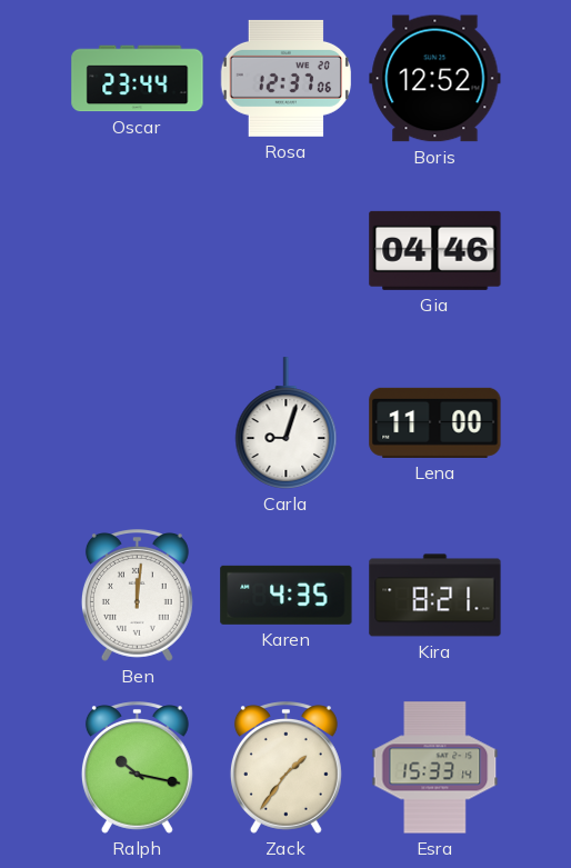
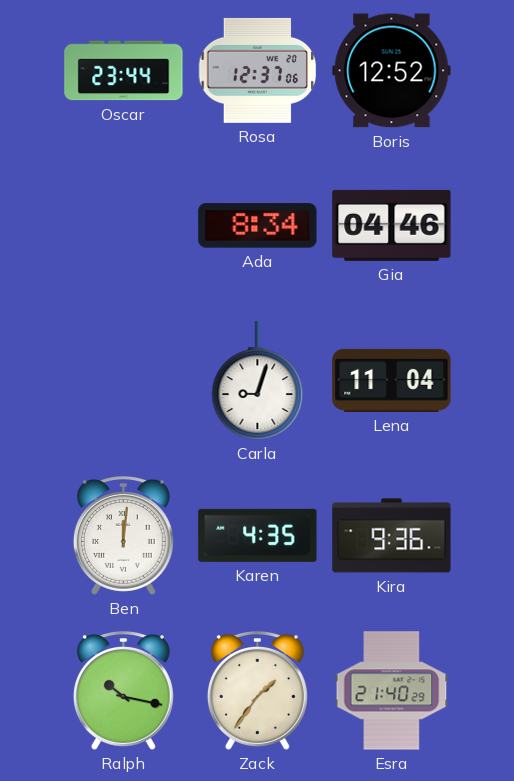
Ada: none -> 8:34 (258, 226)
Lena: 11:00 -> 11:04 (392, 380)
Kira: 8:21 -> 9:36 (392, 536)
Esra: 15:33 -> 21:40 (392, 691)
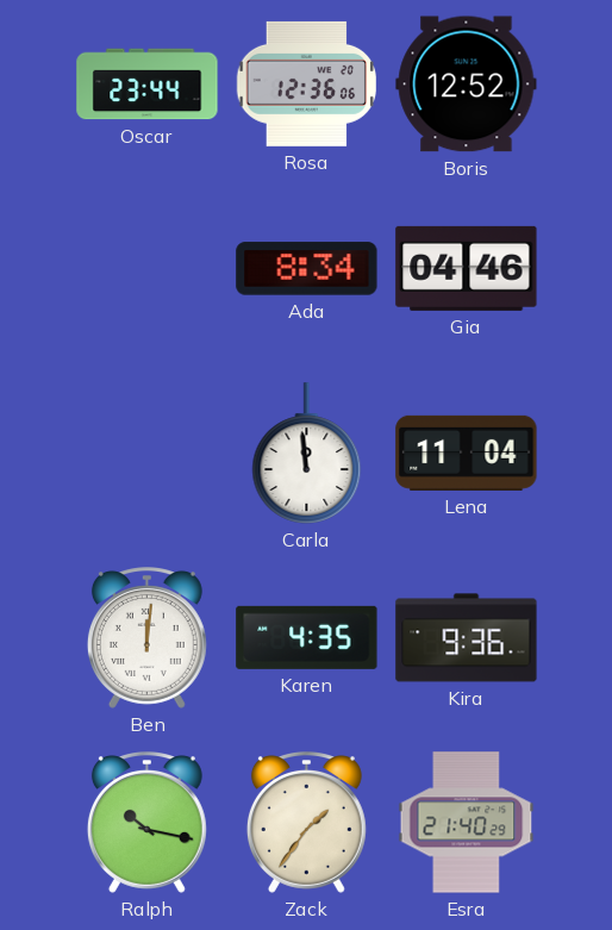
Rosa: 12:37 -> 12:36 (306, 83)
Carla: 9:03 -> 11:59 (307, 454)
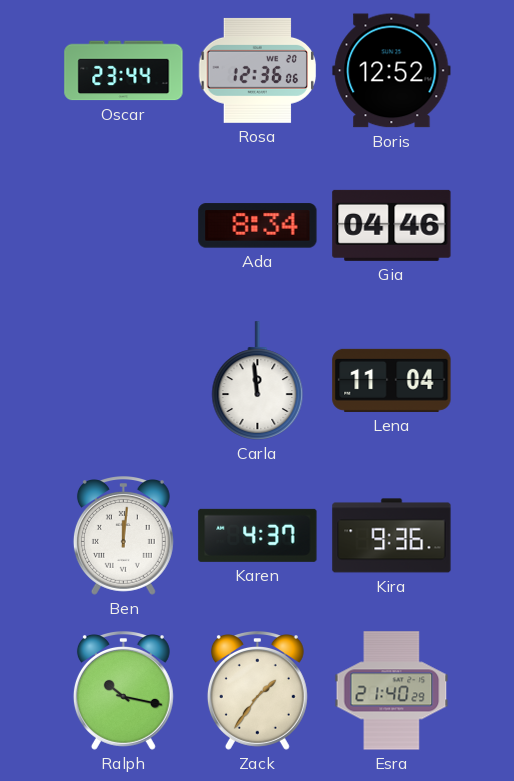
Karen: 4:35 -> 4:37 (258, 535)
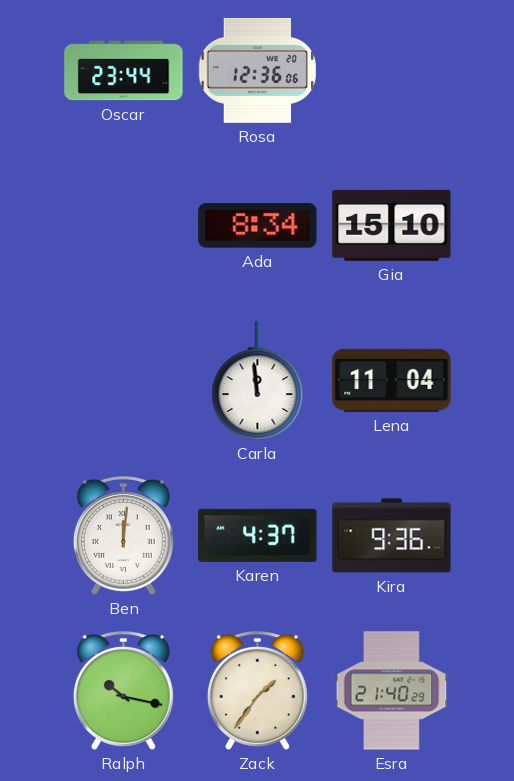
Boris: 12:52 -> none (392, 71)
Gia: 04:46 -> 15:10 (392, 225)
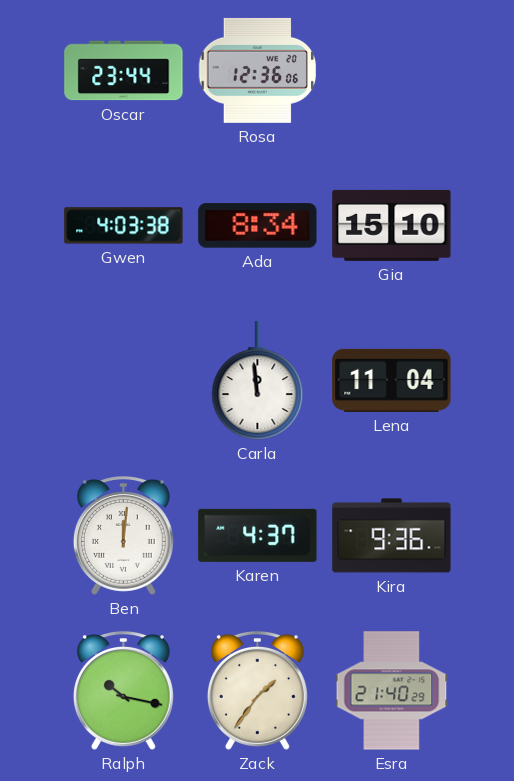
Gwen: none -> 4:03 (124, 226)
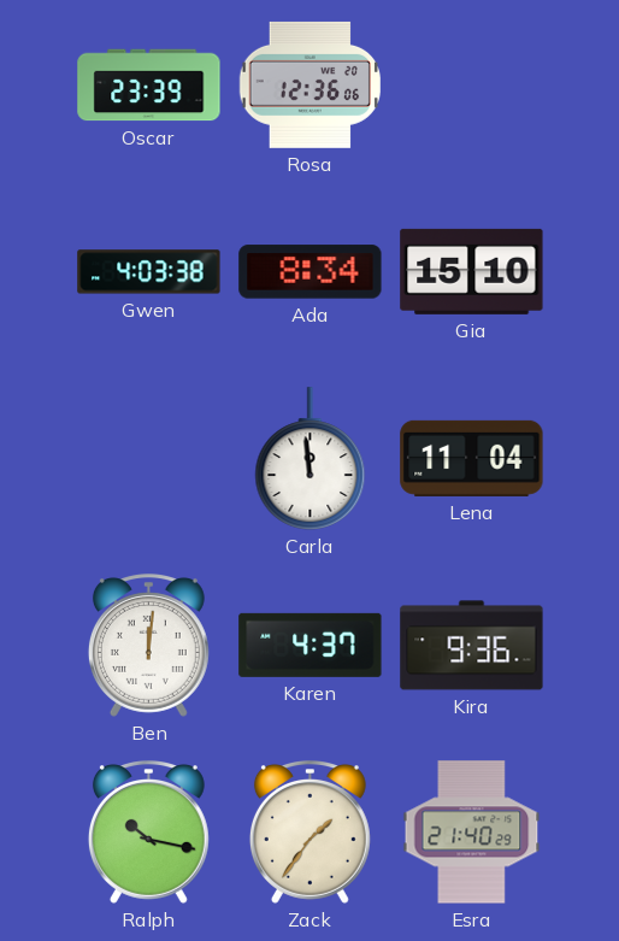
Oscar: 23:44 -> 23:39 (149, 86)
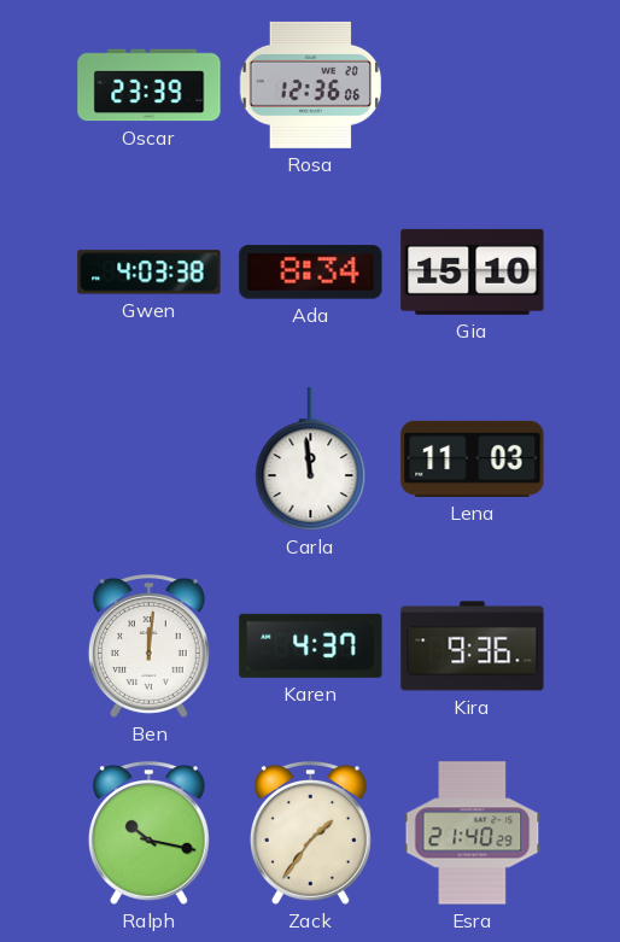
Lena: 11:04 -> 11:03 (473, 458)
